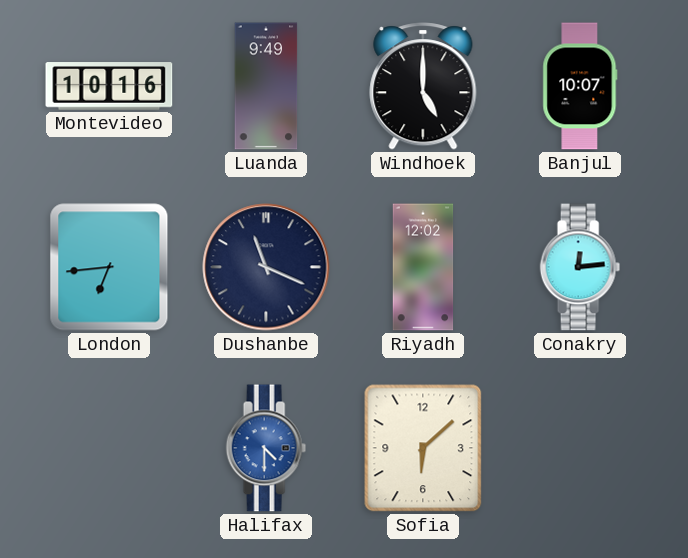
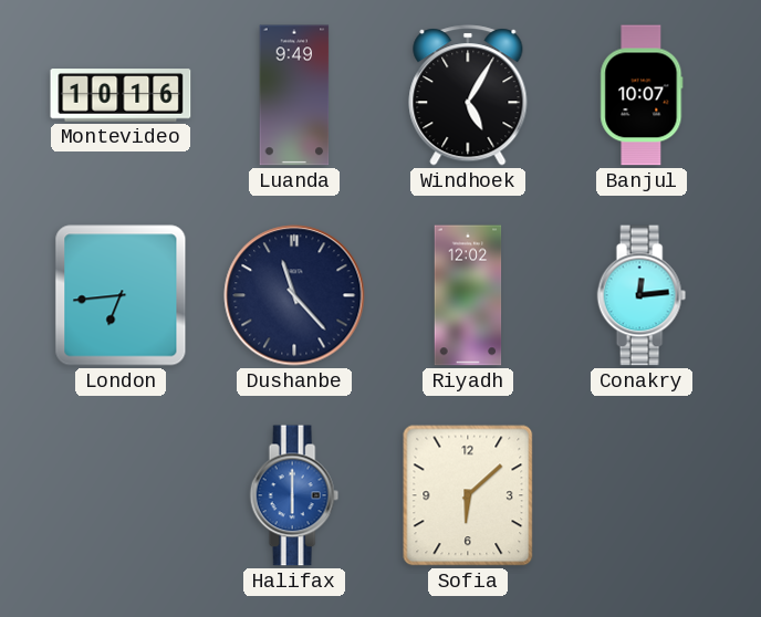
Windhoek: 5:00 -> 5:05 (468, 95)
Dushanbe: 11:19 -> 11:23 (294, 295)
Halifax: 4:30 -> 6:00 (294, 495)
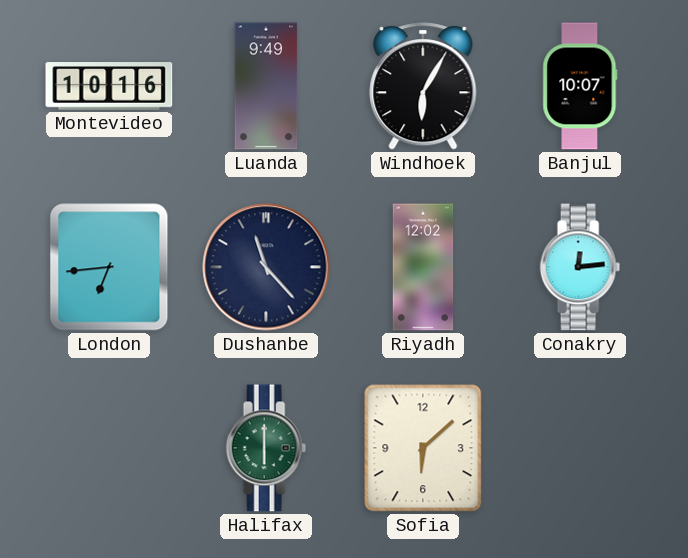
Windhoek: 5:05 -> 6:05 (423, 86)
Halifax dial: blue -> green (266, 448)
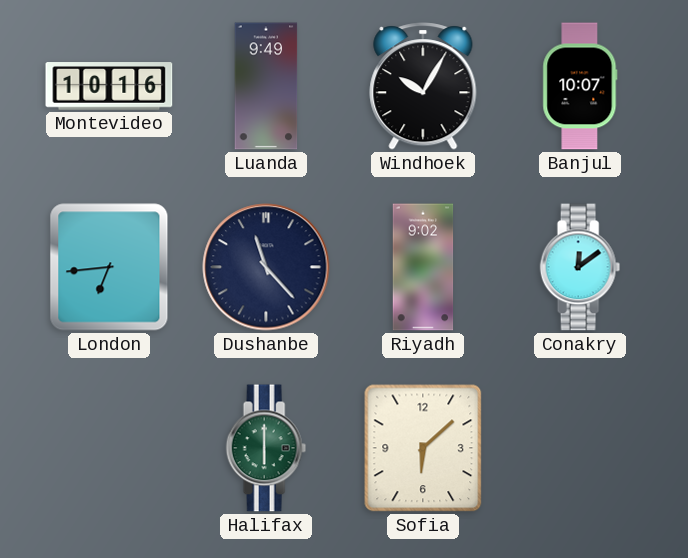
Windhoek: 6:05 -> 10:05 (423, 86)
Riyadh: 12:02 -> 9:02 (423, 267)
Conakry: 12:14 -> 12:09 (580, 267)
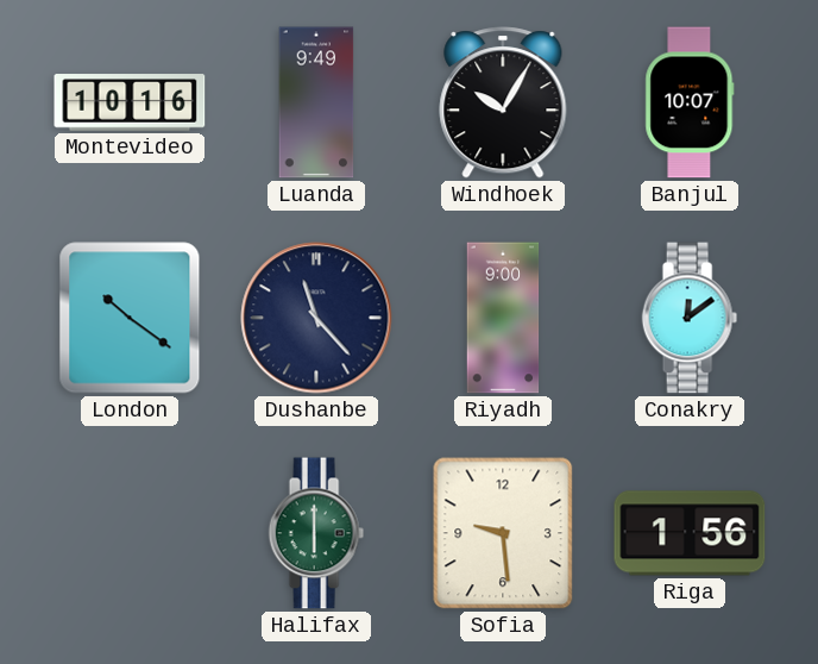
London: 6:44 -> 10:21 (130, 318)
Riyadh: 9:02 -> 9:00 (503, 318)
Sofia: 6:08 -> 9:29 (503, 533)
Riga: none -> 1:56 (690, 533)
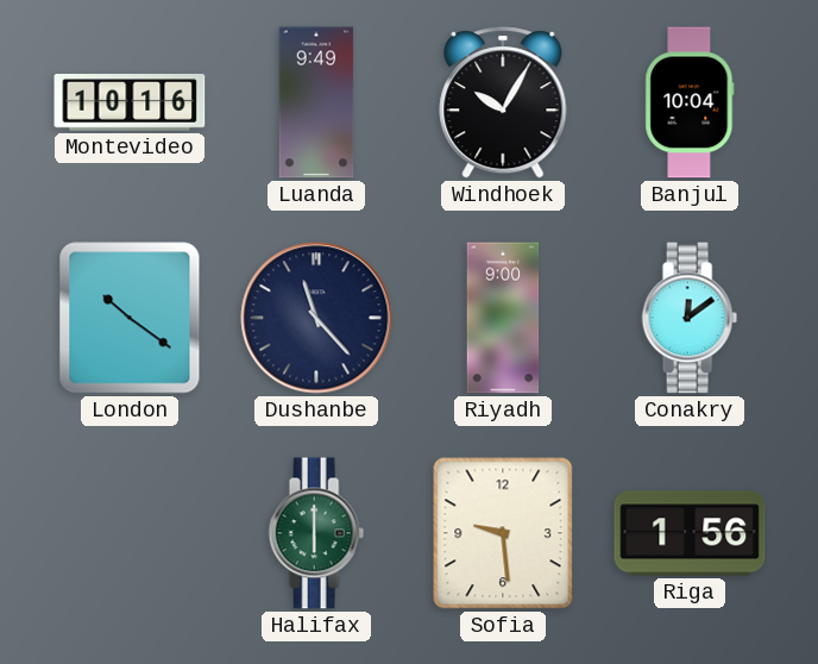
Banjul: 10:07 -> 10:04 (690, 102)
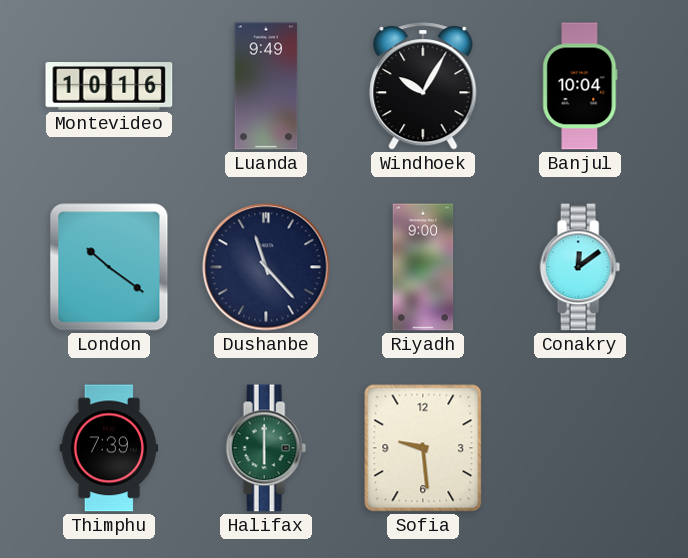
Thimphu: none -> 7:39 (109, 448)
Riga: 1:56 -> none (690, 533)
